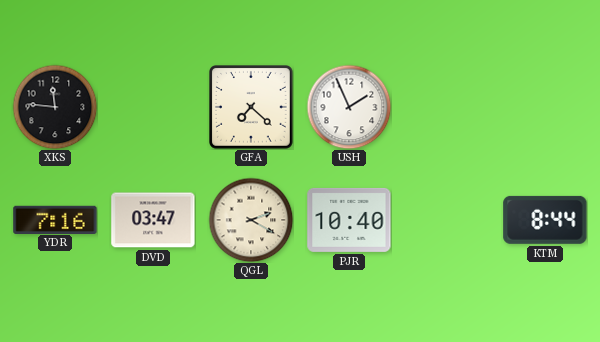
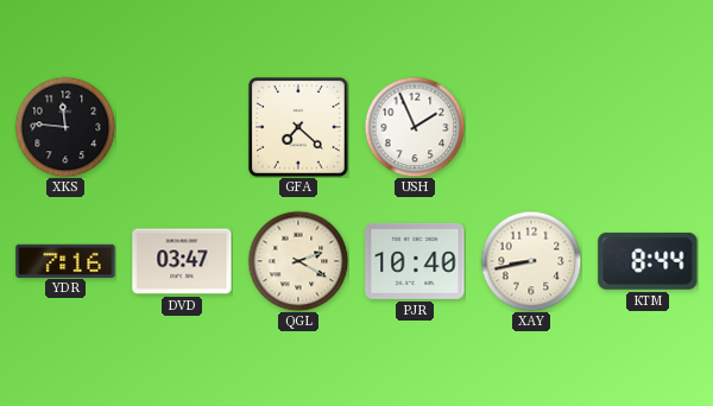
XAY: none -> 8:43 (531, 261)
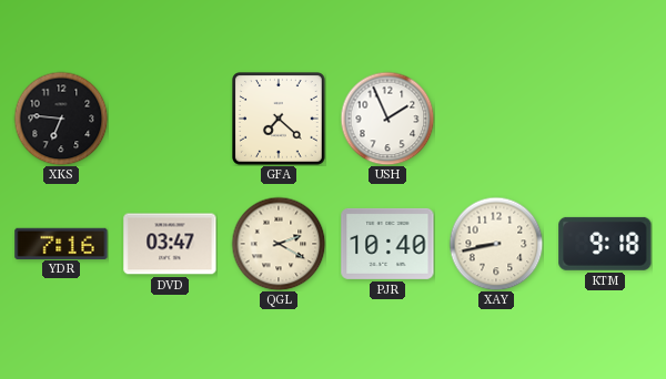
XKS: 11:46 -> 6:46 (61, 119)
KTM: 8:44 -> 9:18 (605, 244)
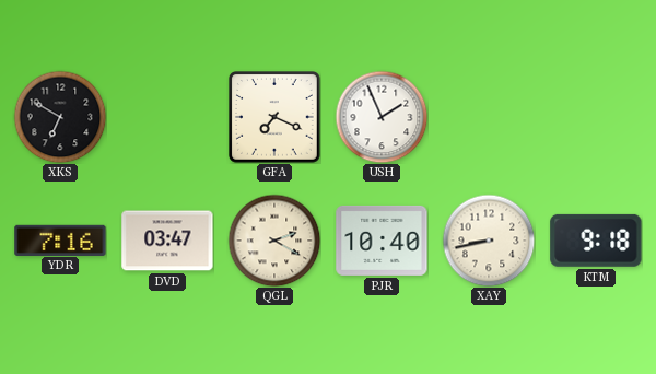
XKS: 6:46 -> 6:50 (60, 117)
GFA: 7:22 -> 7:19 (276, 118)
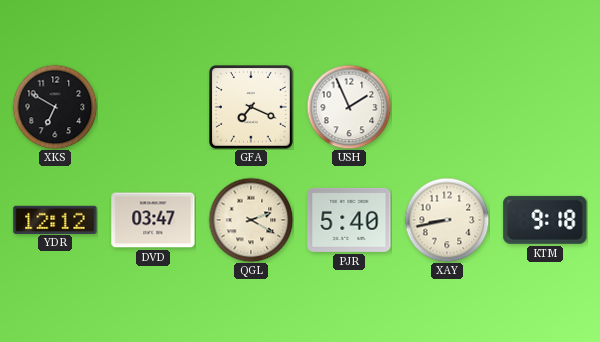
YDR: 7:16 -> 12:12 (55, 219)
PJR: 10:40 -> 5:40 (349, 220)
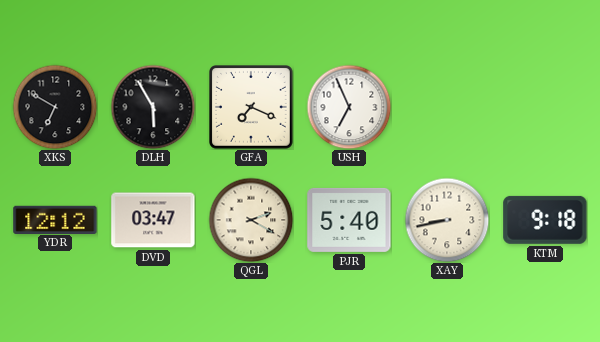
DLH: none -> 5:55 (153, 107)
USH: 1:56 -> 6:56 (349, 107)
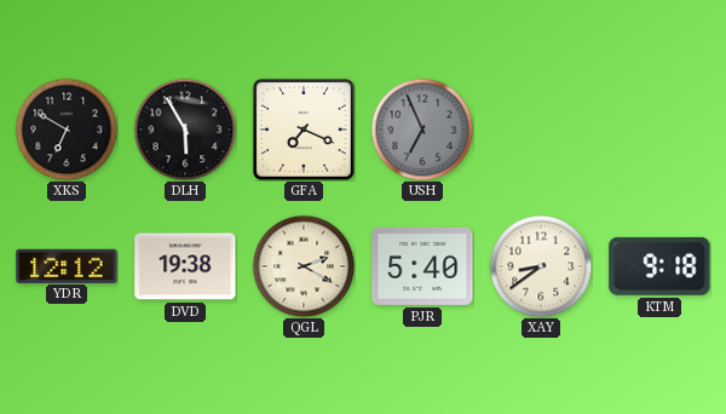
USH dial: white -> grey (422, 130)
DVD: 03:47 -> 19:38 (185, 266)
XAY: 8:43 -> 8:39 (541, 266)
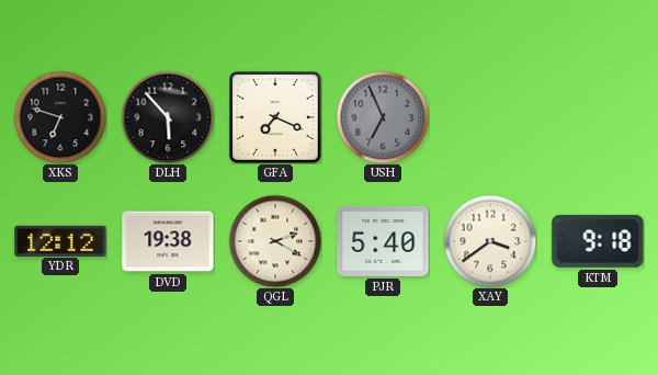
XKS: 6:50 -> 6:48 (60, 117)
DLH: 5:55 -> 5:53 (168, 117)
XAY: 8:39 -> 3:39 (490, 241)
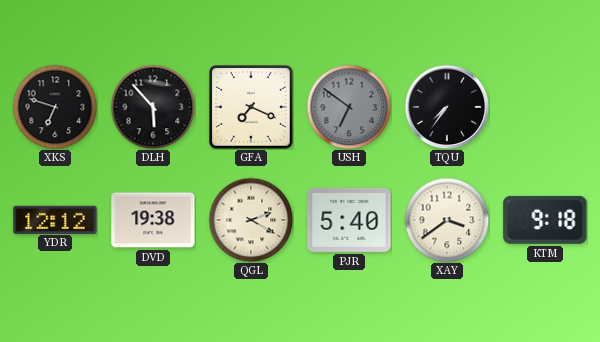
USH: 6:56 -> 6:51 (349, 107)
TQU: none -> 7:36 (447, 107)
